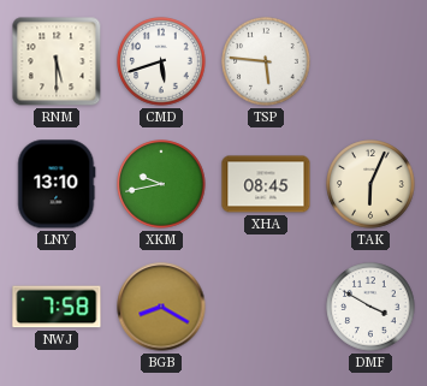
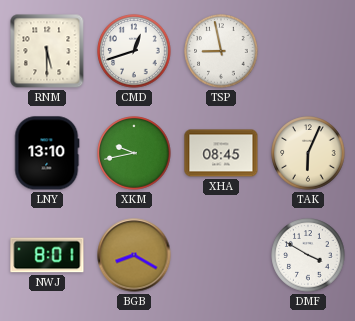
CMD: 5:42 -> 12:42 (134, 51)
TSP: 5:46 -> 8:58 (221, 51)
NWJ: 7:58 -> 8:01 (47, 255)
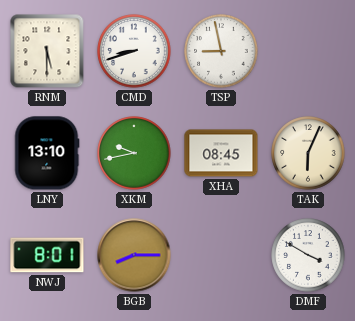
CMD: 12:42 -> 8:42 (134, 51)
BGB: 8:20 -> 8:15 (134, 255)
